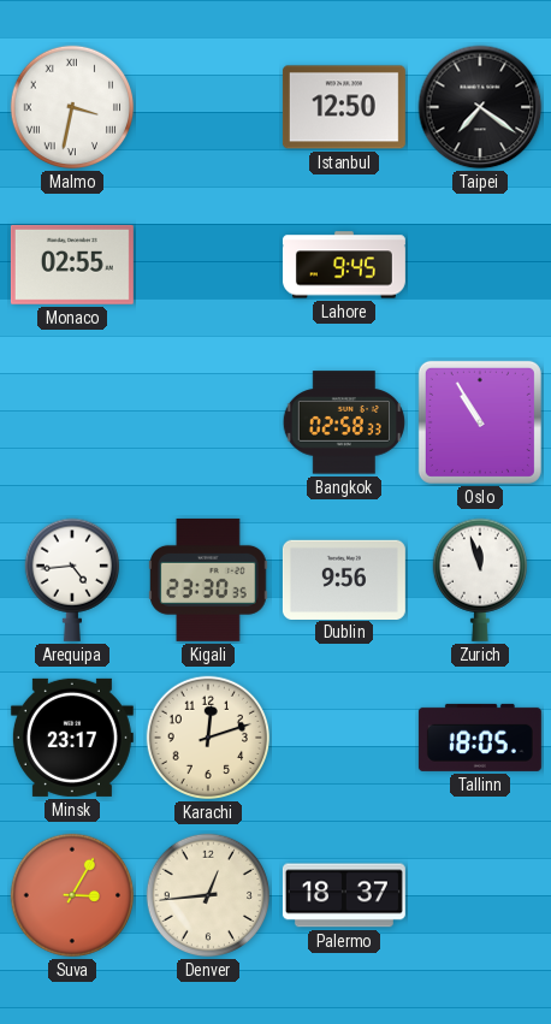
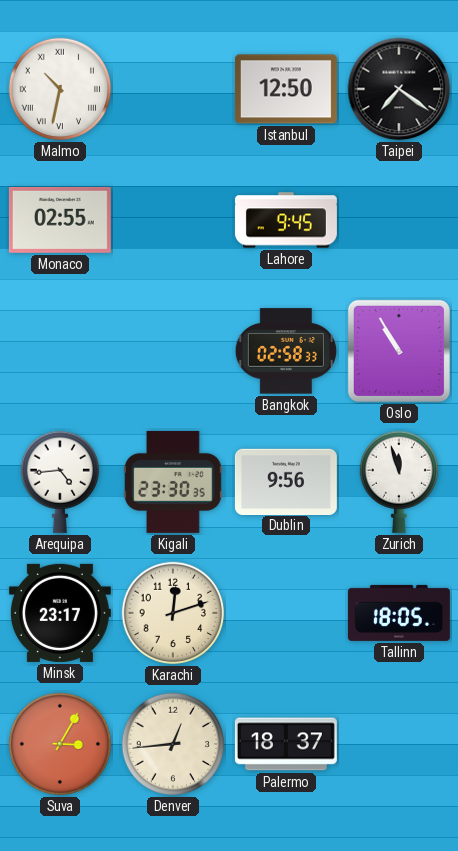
Malmo: 3:32 -> 10:32 (60, 89)
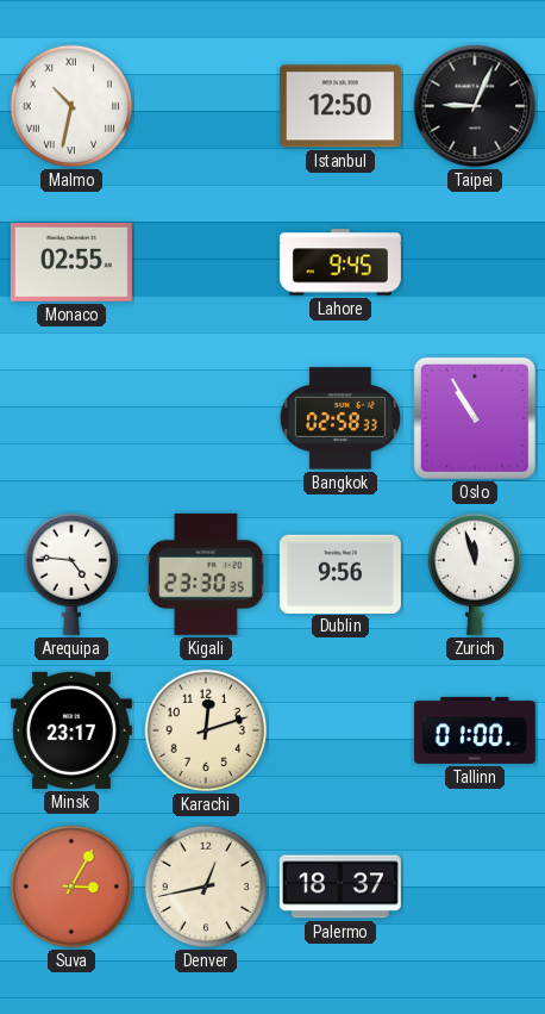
Taipei: 7:21 -> 9:04 (475, 106)
Arequipa: 4:44 -> 4:46 (70, 574)
Tallinn: 18:05 -> 01:00 (475, 730)
Denver: 12:44 -> 12:43 (206, 887)
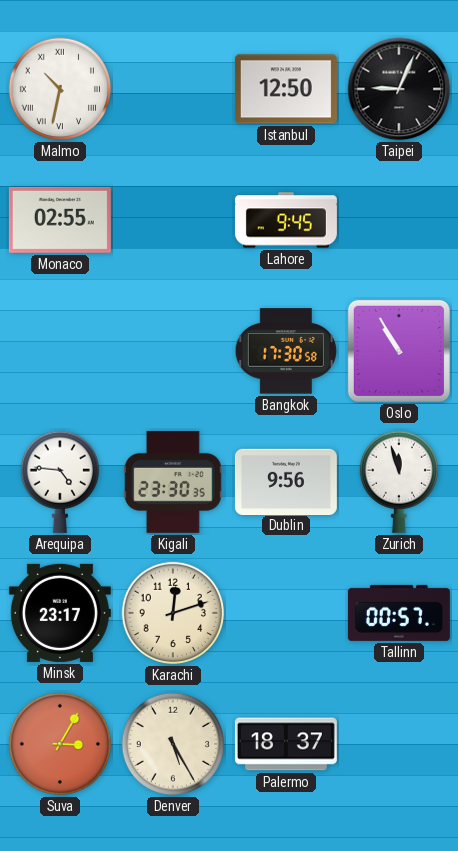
Bangkok: 02:58 -> 17:30 (285, 351)
Tallinn: 01:00 -> 00:57 (399, 613)
Denver: 12:43 -> 5:25 (173, 744)
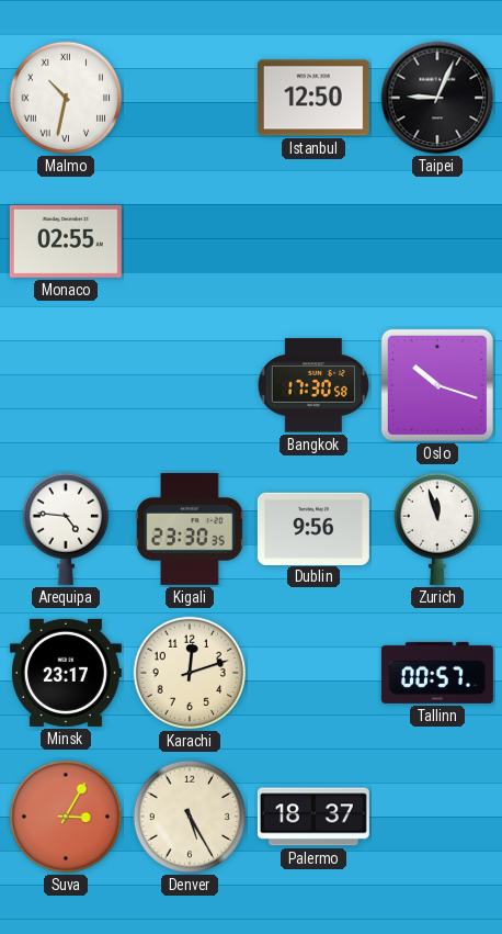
Lahore: 9:45 -> none (286, 220)
Oslo: 10:55 -> 10:18 (437, 385)
